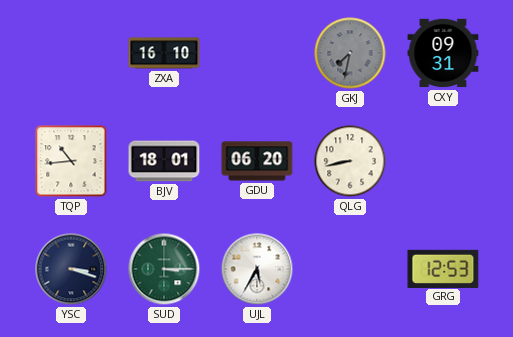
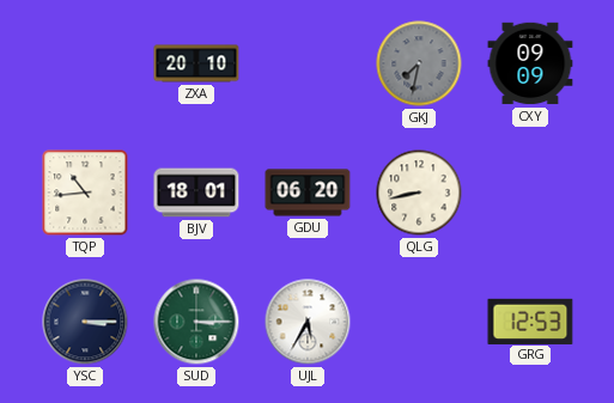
ZXA: 16:10 -> 20:10 (196, 63)
CXY: 09:31 -> 09:09 (530, 63)
YSC: 3:18 -> 3:15 (85, 322)
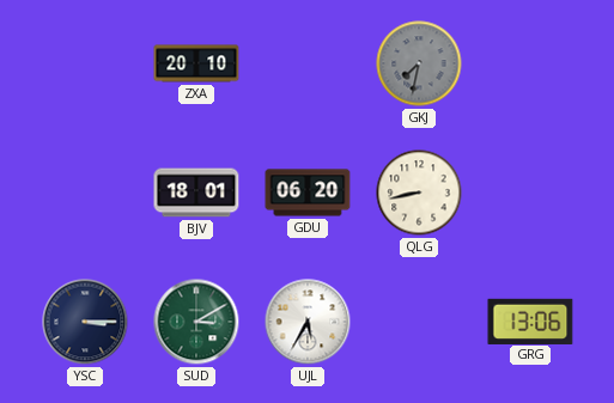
CXY: 09:09 -> none (530, 63)
TQP: 10:44 -> none (85, 193)
SUD: 3:15 -> 3:10 (196, 322)
GRG: 12:53 -> 13:06 (530, 320)
